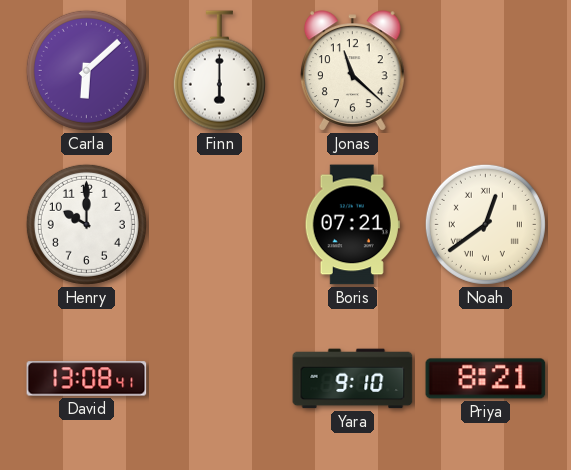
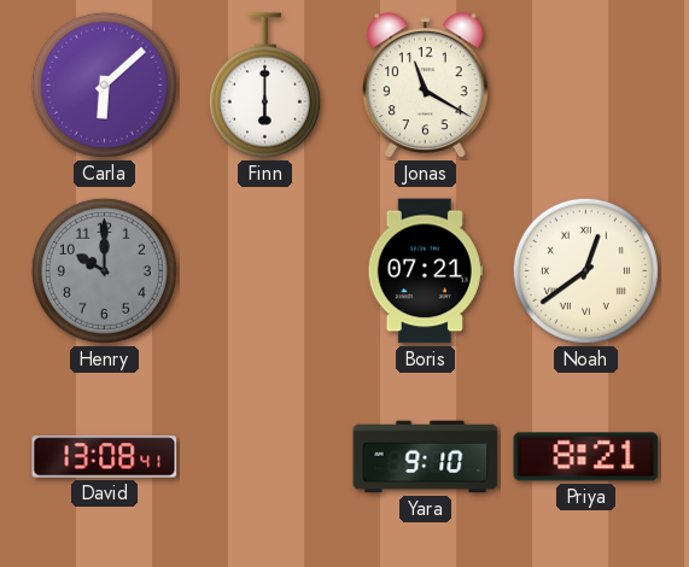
Jonas: 11:22 -> 11:20 (425, 86)
Henry dial: white -> grey (104, 270)
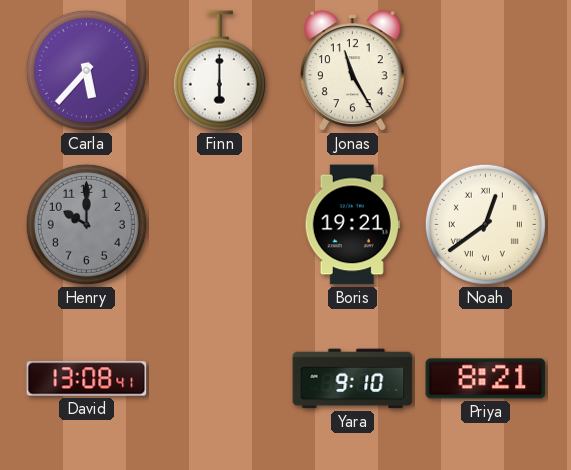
Carla: 6:08 -> 5:37 (86, 70)
Jonas: 11:20 -> 11:25 (352, 71)
Boris: 07:21 -> 19:21 (352, 225)
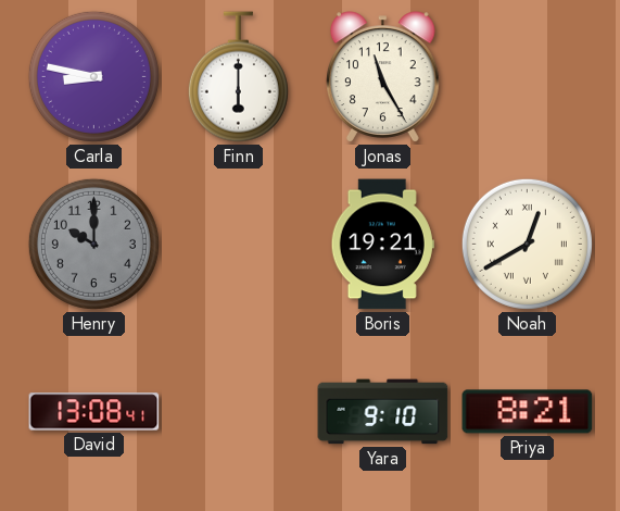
Carla: 5:37 -> 8:47 (93, 76)
Noah: 12:39 -> 12:40 (527, 244)
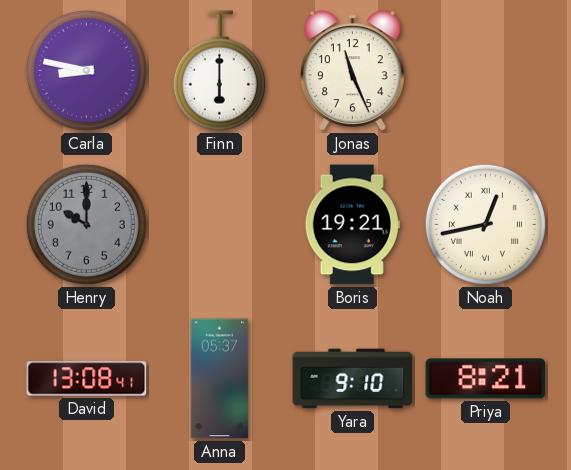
Jonas: 11:25 -> 11:26 (352, 71)
Noah: 12:40 -> 12:43 (485, 224)
Anna: none -> 05:37 (220, 379)
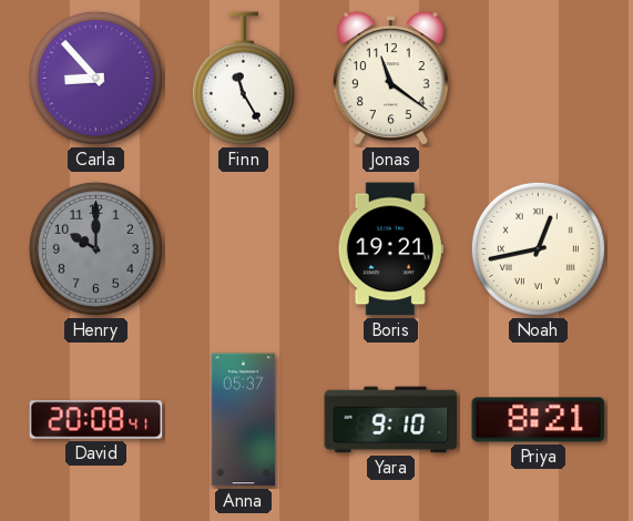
Carla: 8:47 -> 8:53 (95, 78)
Finn: 6:00 -> 11:25 (243, 79)
Jonas: 11:26 -> 11:21 (390, 79)
David: 13:08 -> 20:08 (96, 420)
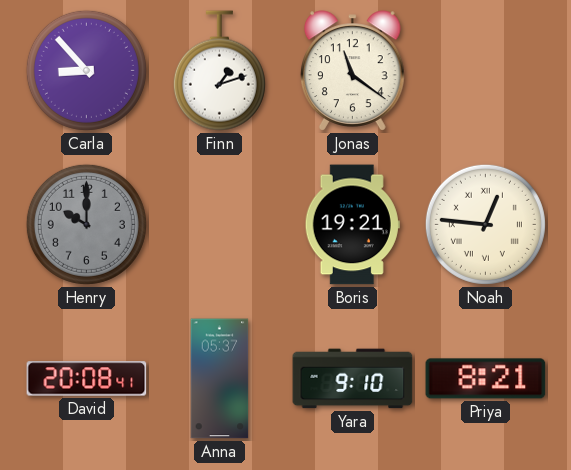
Finn: 11:25 -> 1:12 (219, 71)
Noah: 12:43 -> 12:46 (485, 224)
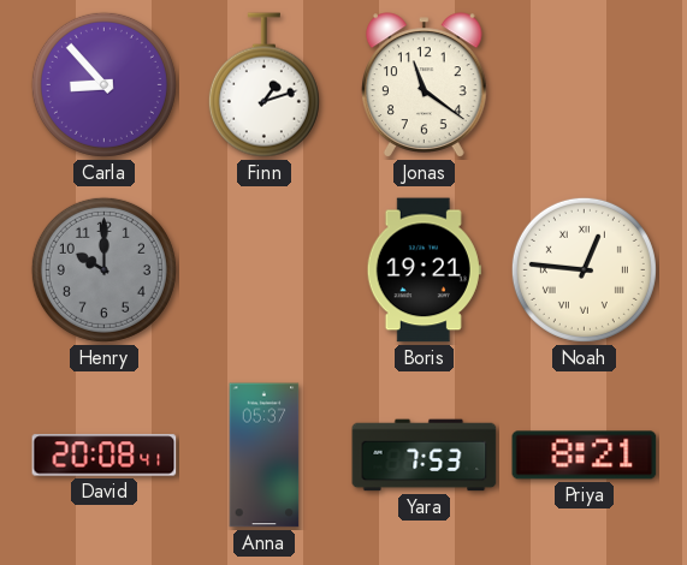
Yara: 9:10 -> 7:53 (425, 456)
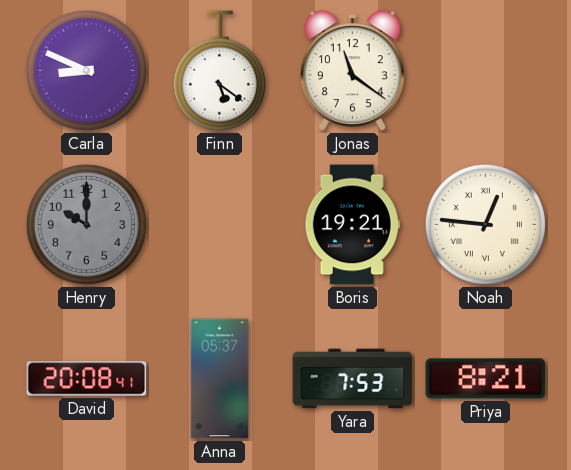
Carla: 8:53 -> 8:49 (86, 70)
Finn: 1:12 -> 5:21 (219, 71)
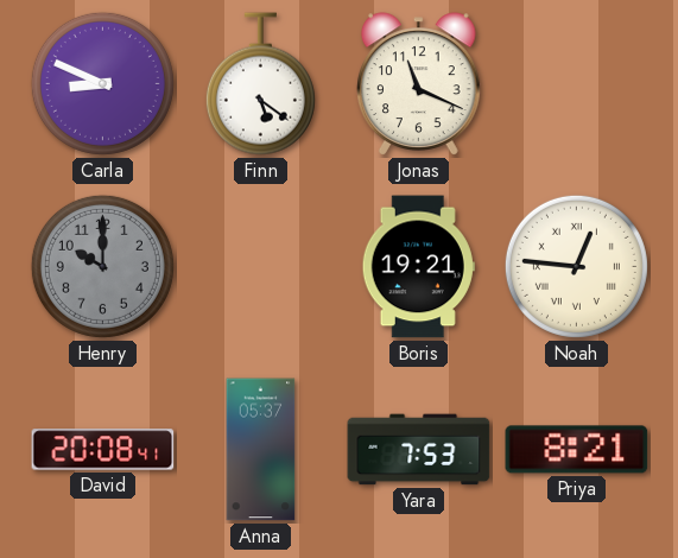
Jonas: 11:21 -> 11:19 (418, 84)
